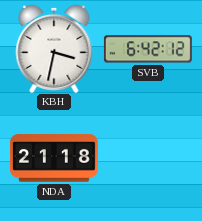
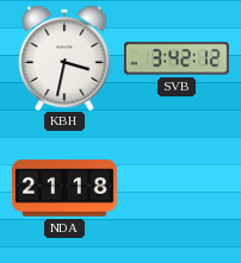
SVB: 6:42 -> 3:42 (177, 58)
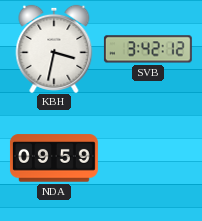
NDA: 21:18 -> 09:59 (54, 158)
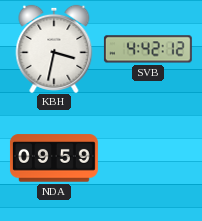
SVB: 3:42 -> 4:42 (148, 49)
